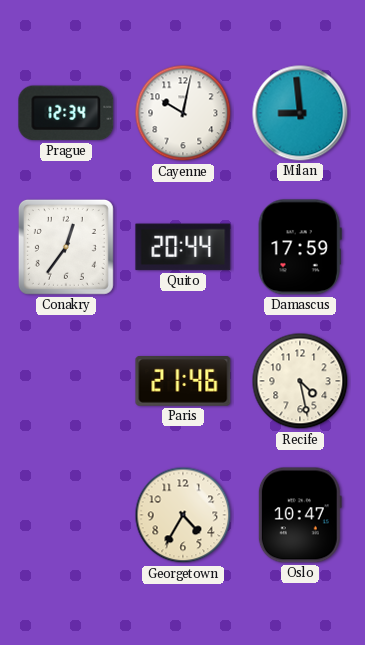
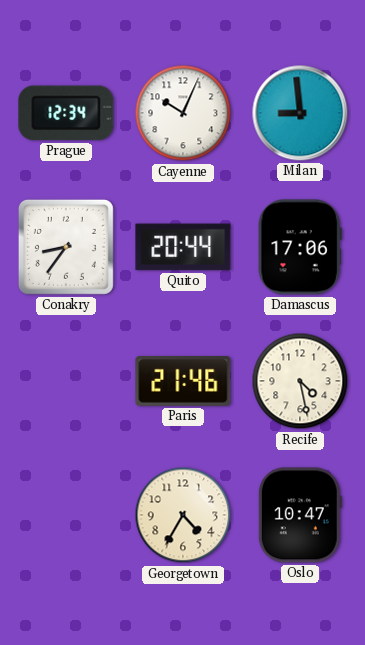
Cayenne: 10:02 -> 10:04 (183, 113)
Conakry: 12:36 -> 8:36 (66, 247)
Damascus: 17:59 -> 17:06 (300, 247)
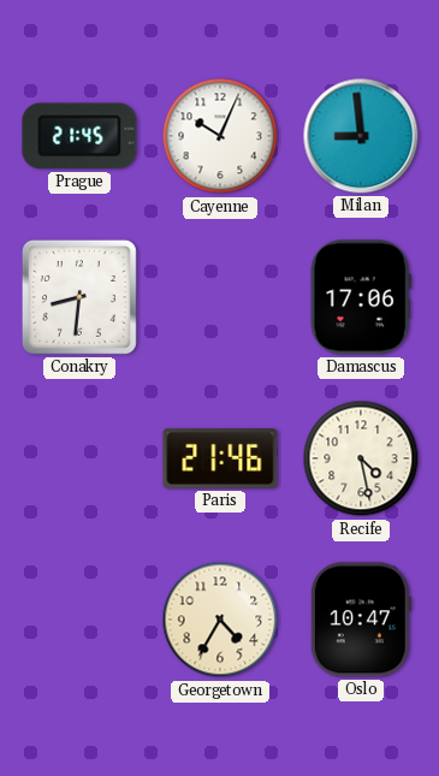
Prague: 12:34 -> 21:45 (79, 136)
Conakry: 8:36 -> 8:31 (79, 297)
Quito: 20:44 -> none (183, 247)
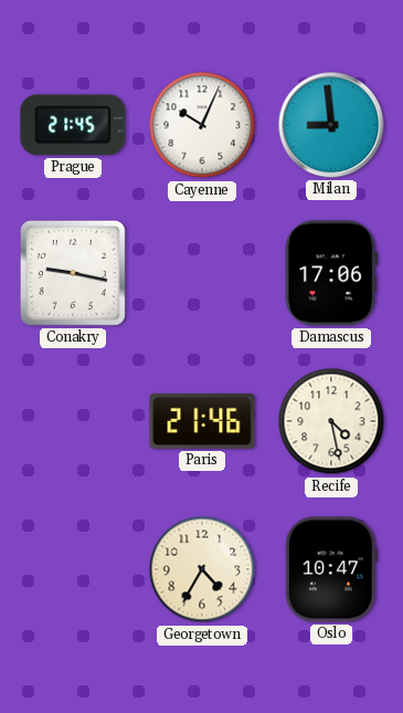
Conakry: 8:31 -> 9:17 (73, 273)
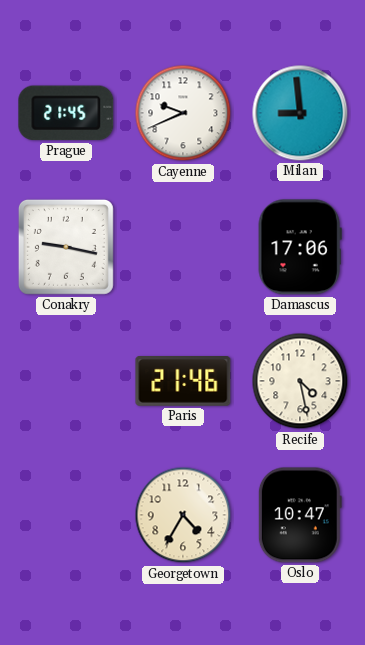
Cayenne: 10:04 -> 9:41 (183, 113)
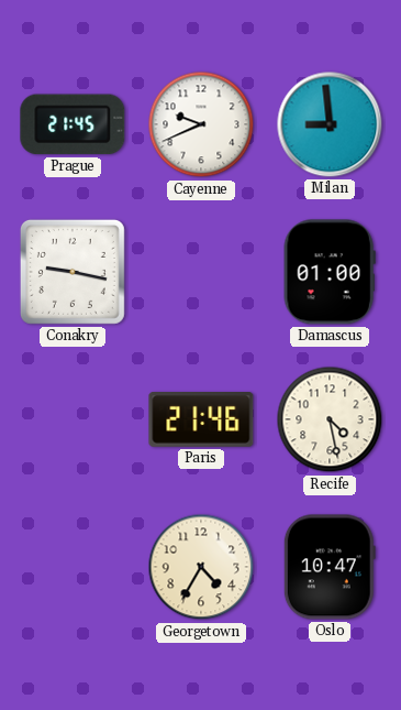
Damascus: 17:06 -> 01:00 (330, 272)
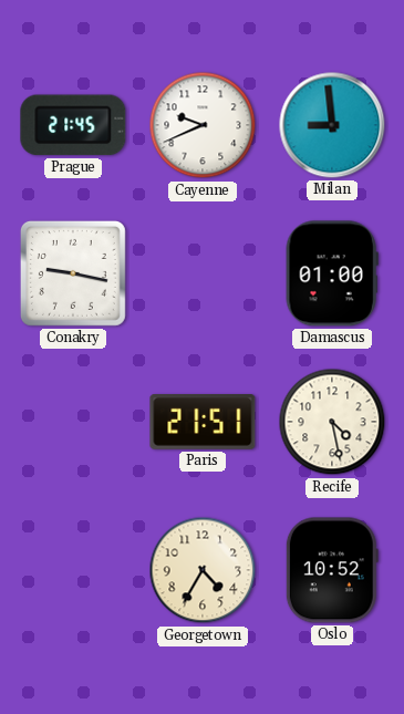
Paris: 21:46 -> 21:51 (203, 423)
Oslo: 10:47 -> 10:52 (332, 570)
